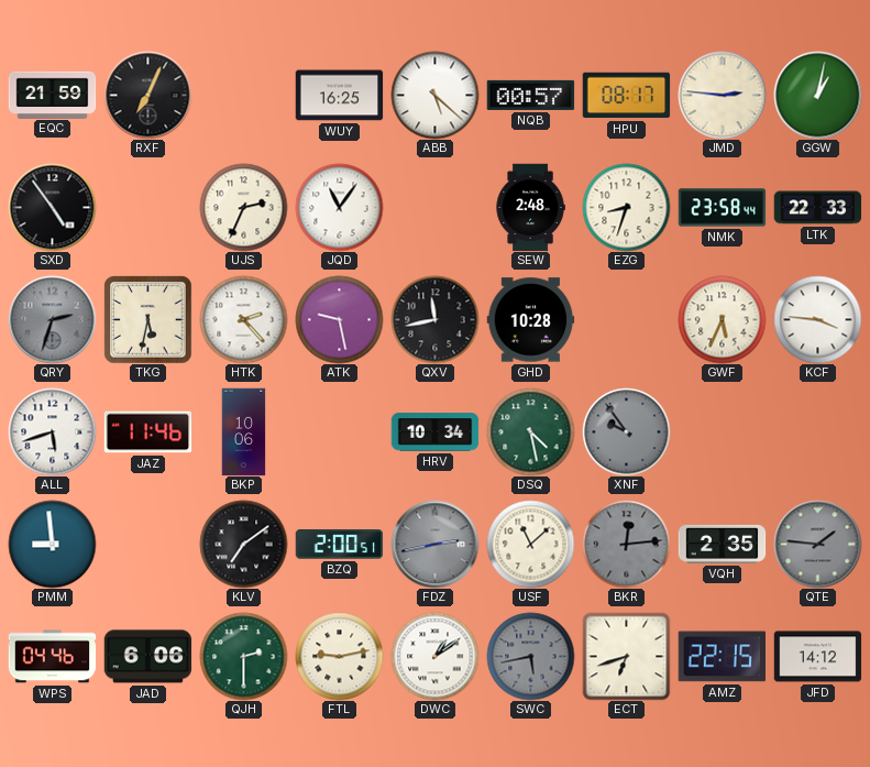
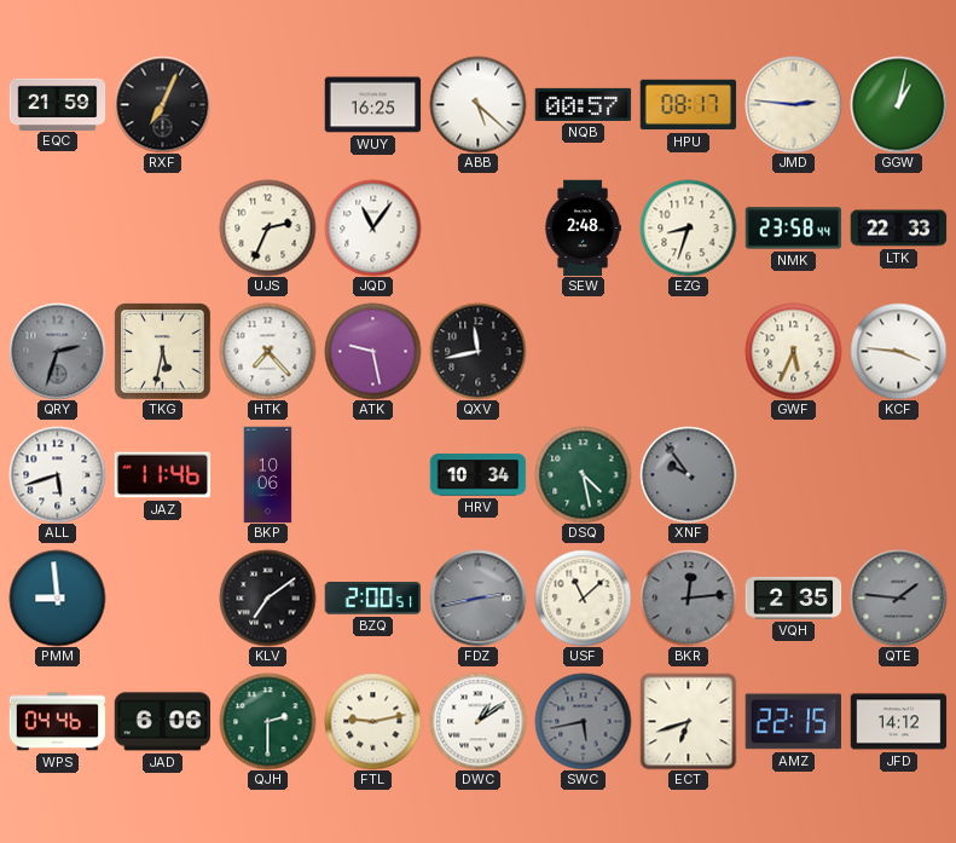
SXD: 4:54 -> none (52, 207)
HTK: 2:23 -> 7:23 (267, 351)
GHD: 10:28 -> none (530, 320)
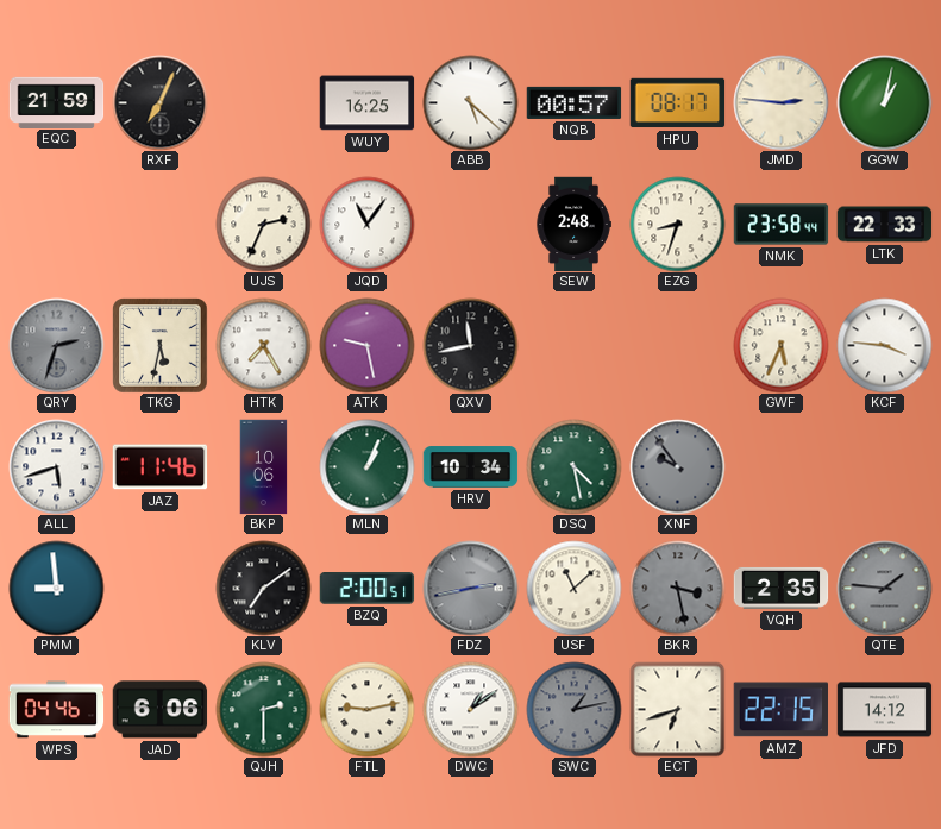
HTK: 7:23 -> 7:25 (263, 345)
MLN: none -> 1:04 (366, 466)
BKR: 12:14 -> 3:28 (677, 588)
SWC: 5:43 -> 1:13 (573, 709)
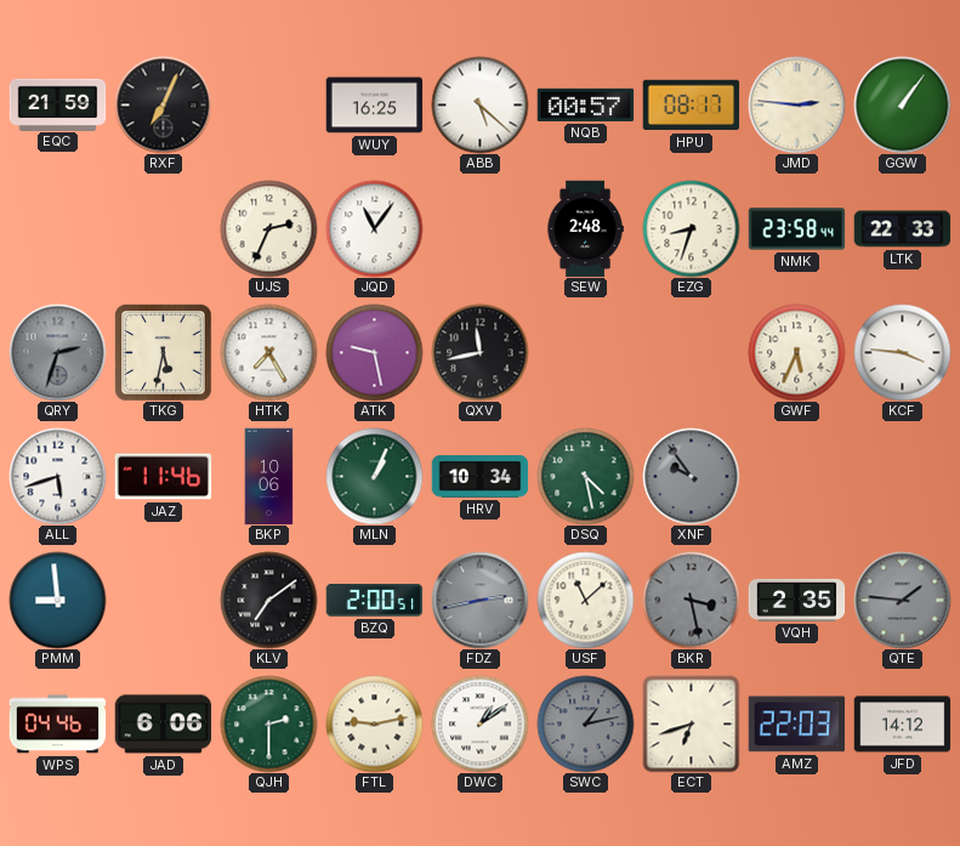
GGW: 1:02 -> 1:06 (902, 104)
AMZ: 22:15 -> 22:03 (796, 725)
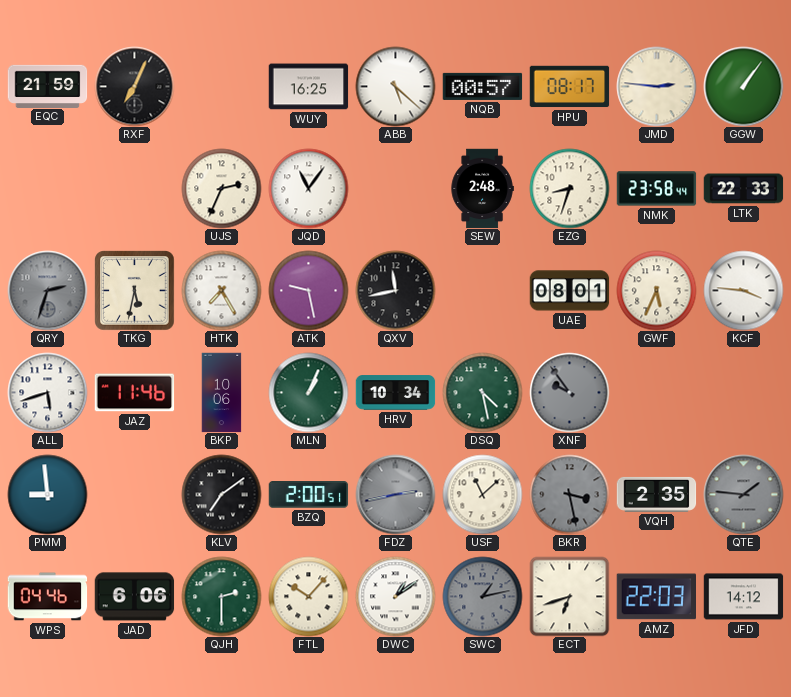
UAE: none -> 08:01 (569, 291)
FTL: 9:13 -> 10:07 (308, 596)
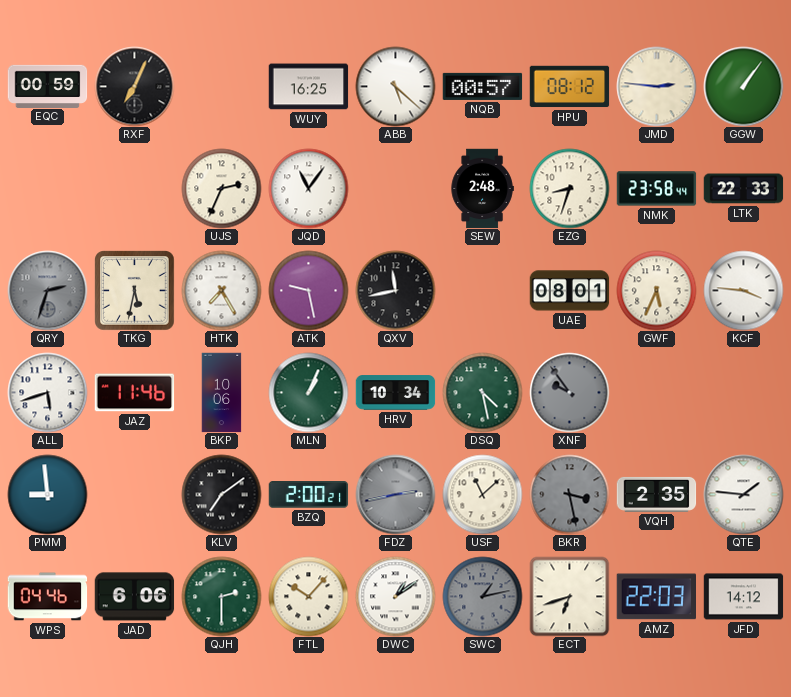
EQC: 21:59 -> 00:59 (47, 86)
HPU: 08:17 -> 08:12 (569, 87)
BZQ: 2:00:51 -> 2:00:21 (308, 495)
QTE dial: grey -> white (743, 494)
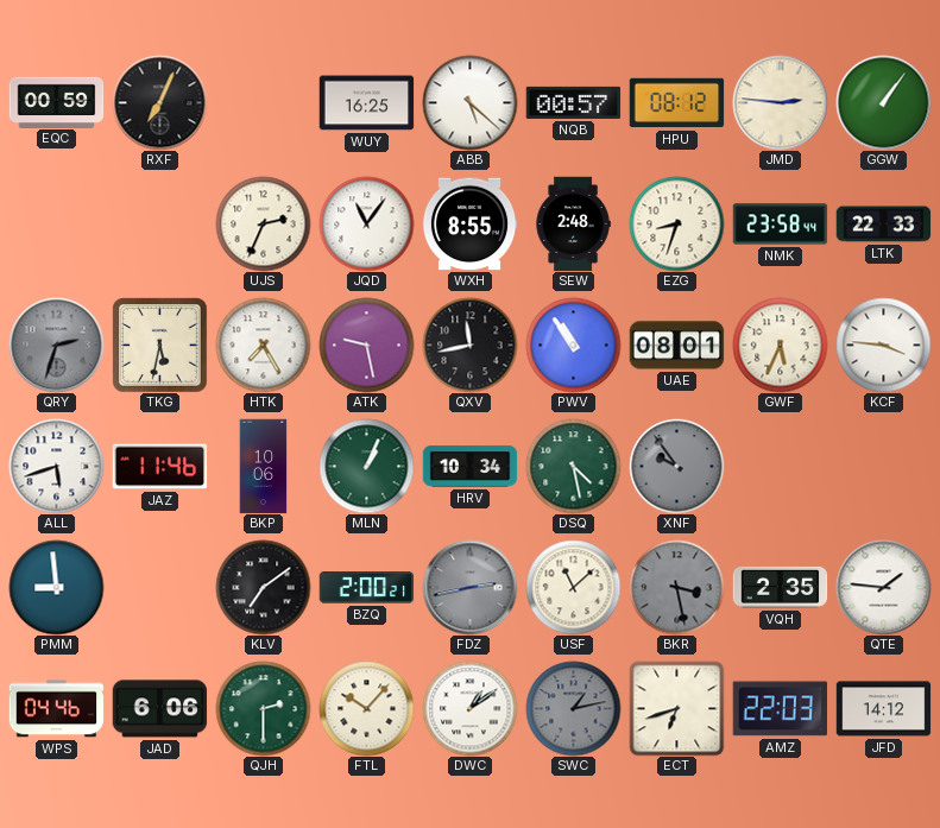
WXH: none -> 8:55 (469, 225)
PWV: none -> 10:54 (573, 345)
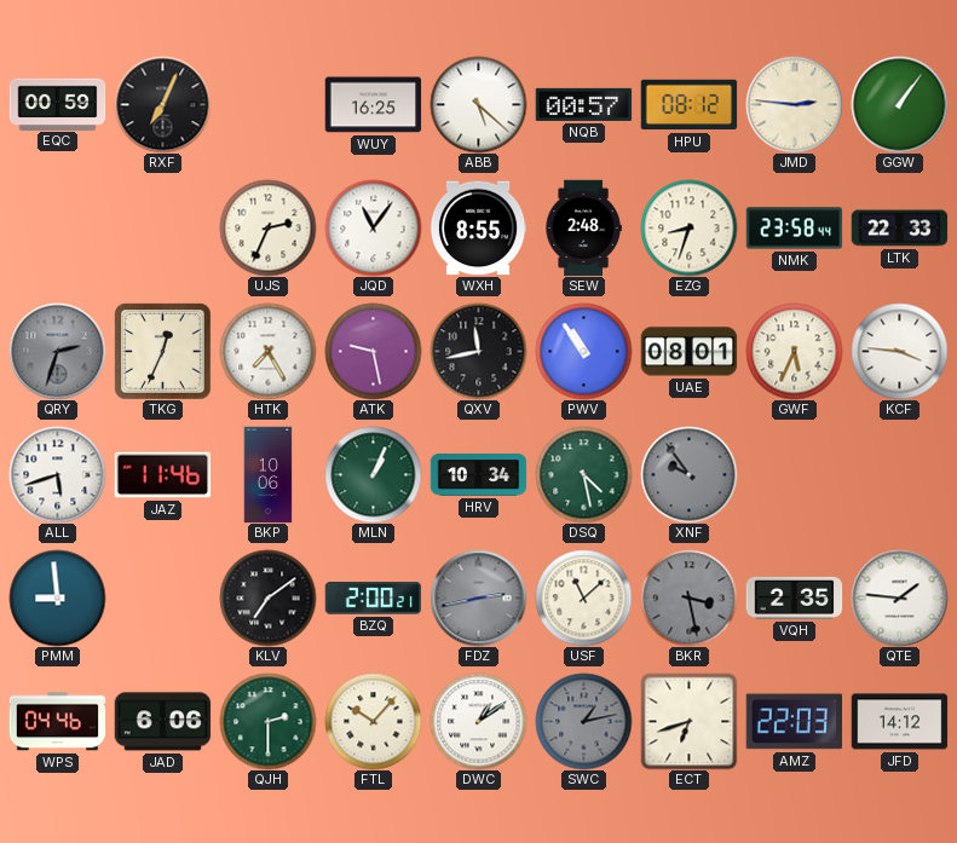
TKG: 5:32 -> 12:34 (162, 351)
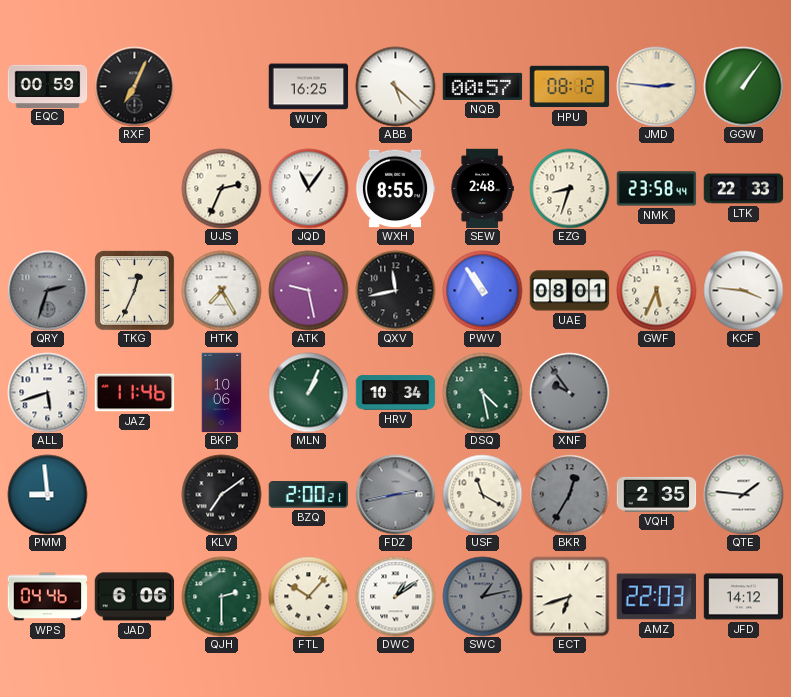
USF: 11:08 -> 11:20 (482, 494)
BKR: 3:28 -> 12:35 (569, 494)
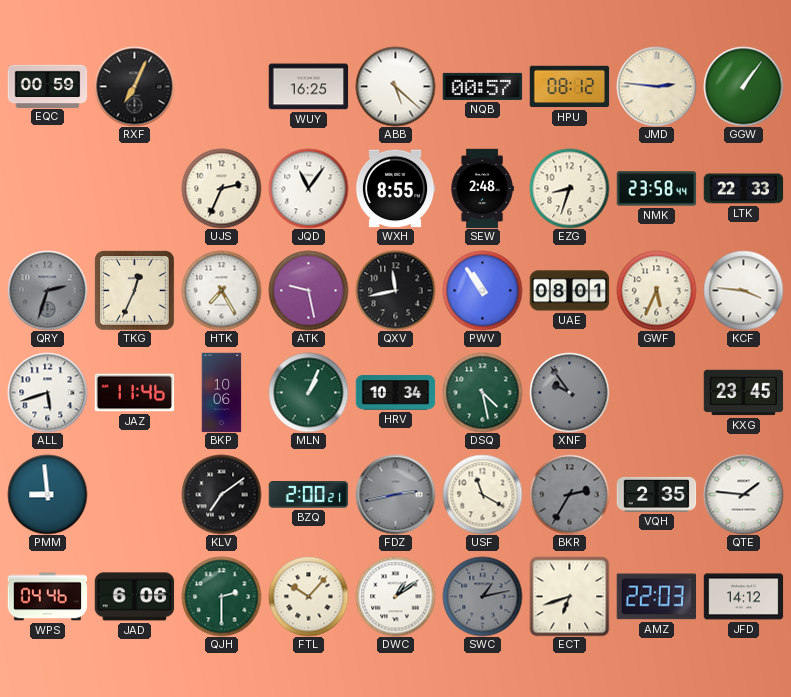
KXG: none -> 23:45 (743, 393)
BKR: 12:35 -> 2:35 (569, 494)
